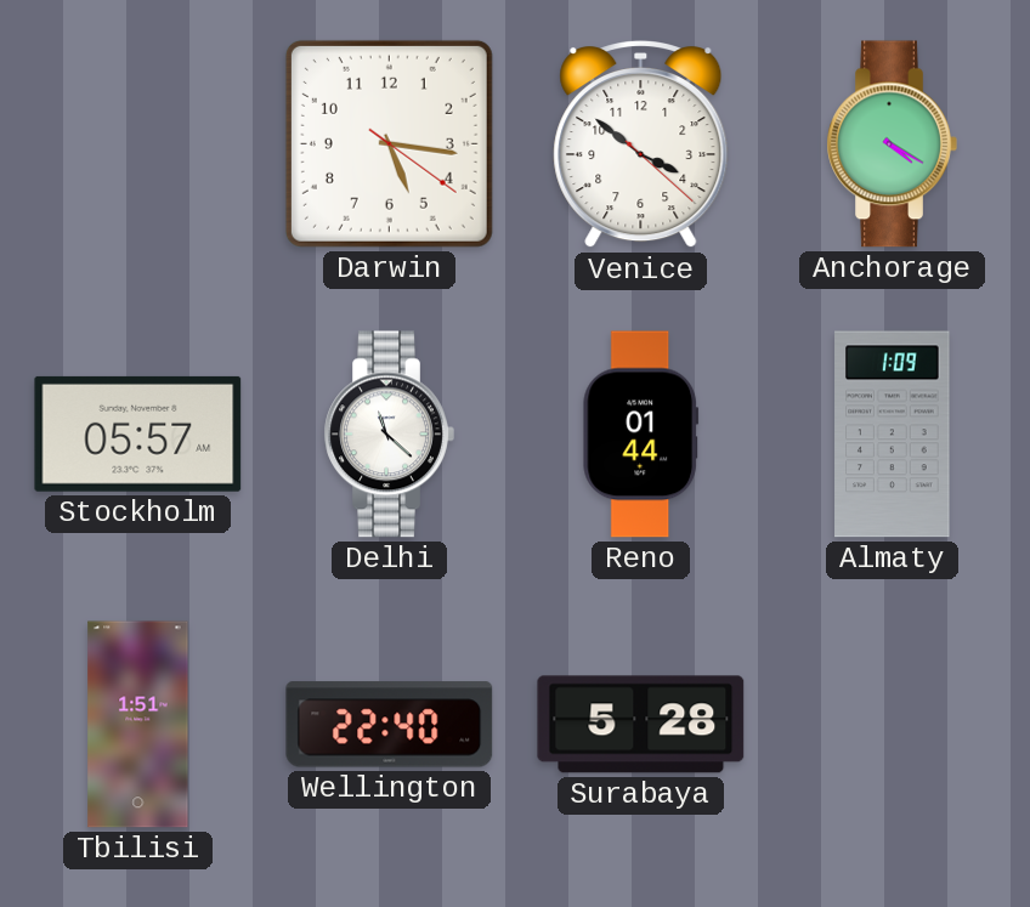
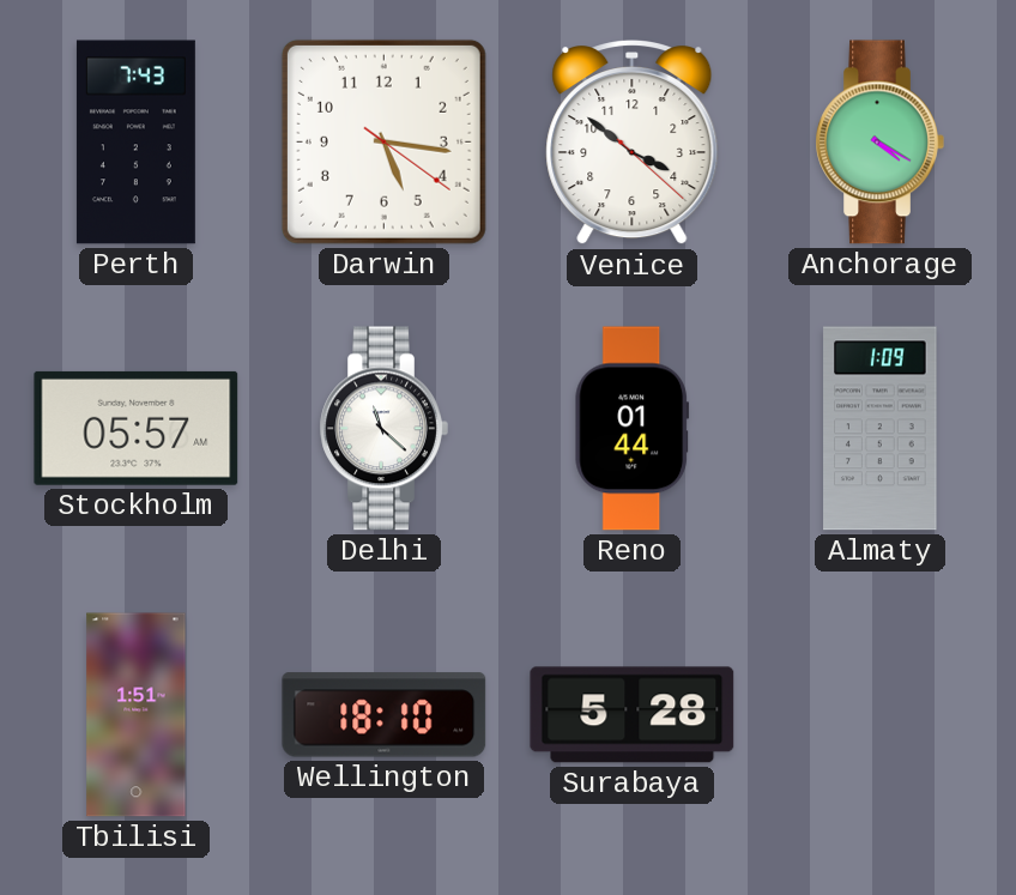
Perth: none -> 7:43 (135, 143)
Wellington: 22:40 -> 18:10 (385, 715)
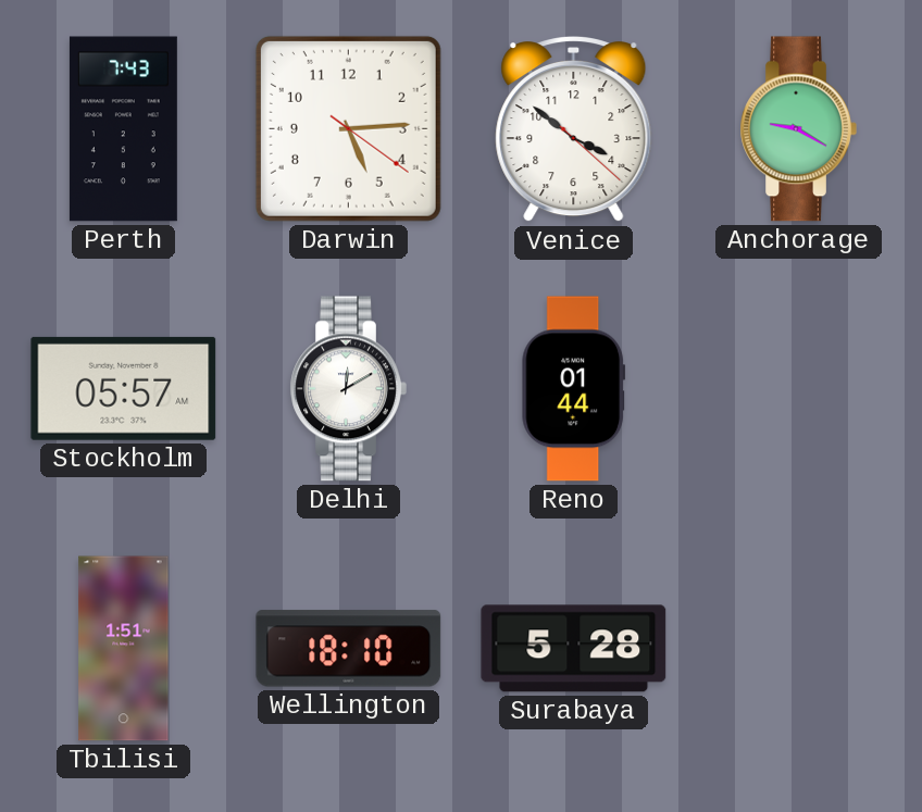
Darwin: 5:16 -> 5:14 (348, 128)
Anchorage: 4:20 -> 9:20 (798, 129)
Delhi: 11:22 -> 12:10 (348, 389)
Almaty: 1:09 -> none (881, 429)
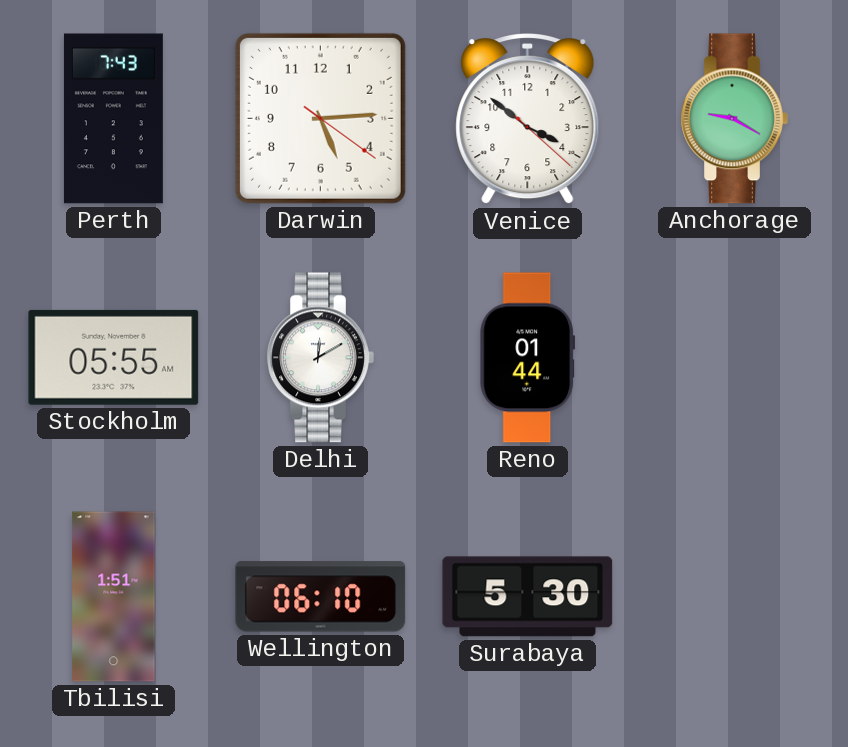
Stockholm: 05:57 -> 05:55 (114, 357)
Wellington: 18:10 -> 06:10 (321, 597)
Surabaya: 5:28 -> 5:30 (528, 597)
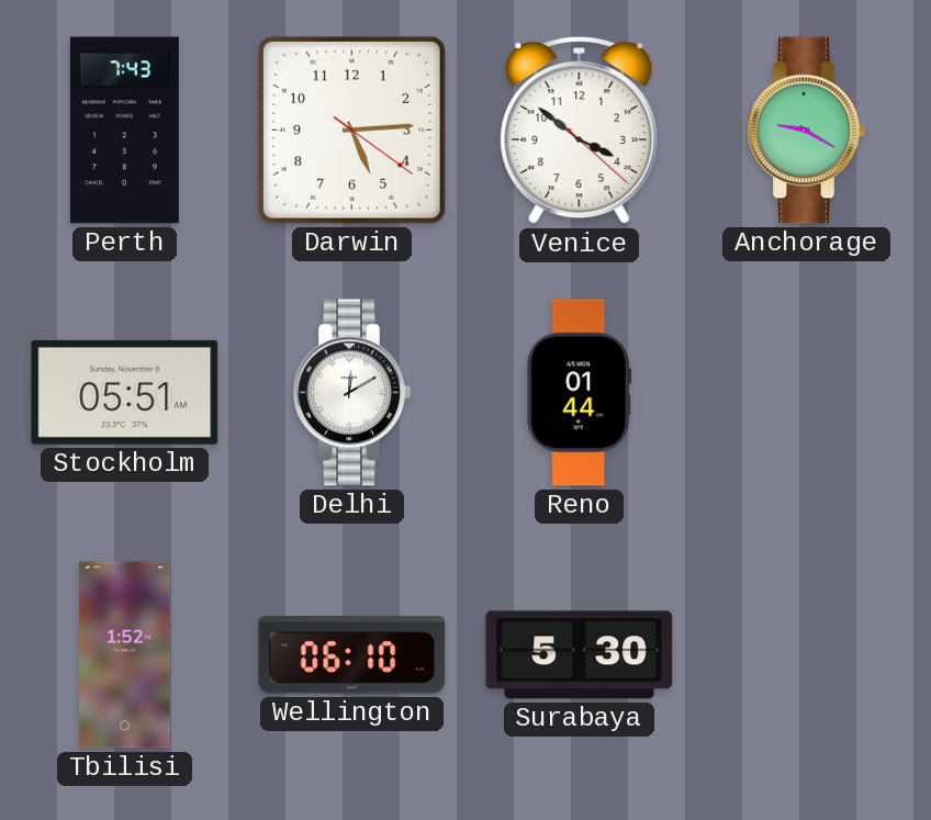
Stockholm: 05:55 -> 05:51 (125, 392)
Tbilisi: 1:51 -> 1:52 (125, 655)
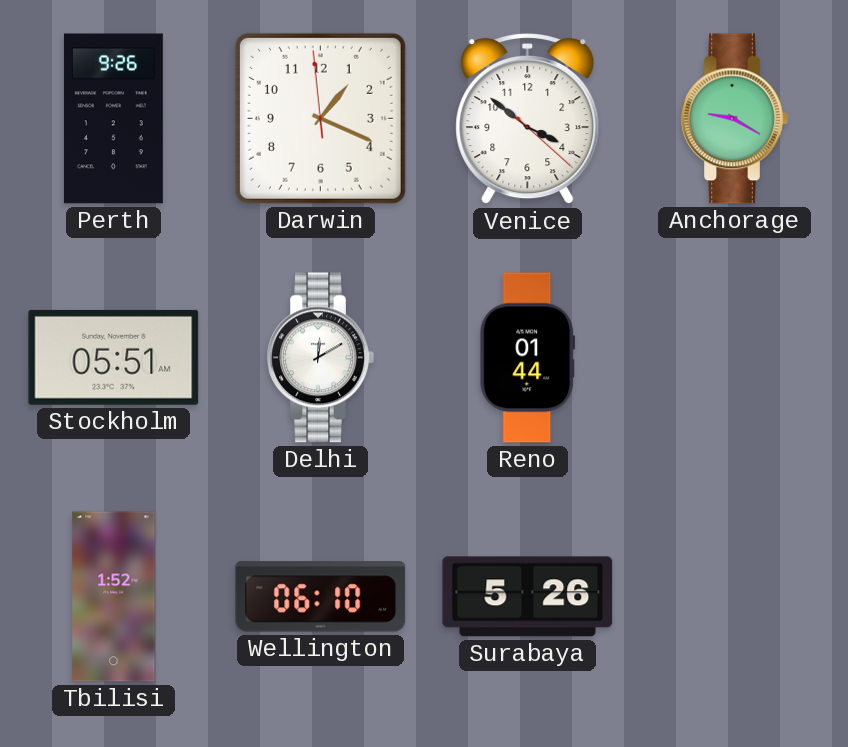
Perth: 7:43 -> 9:26 (113, 119)
Darwin: 5:14 -> 1:18 (320, 118)
Surabaya: 5:30 -> 5:26 (528, 597)
